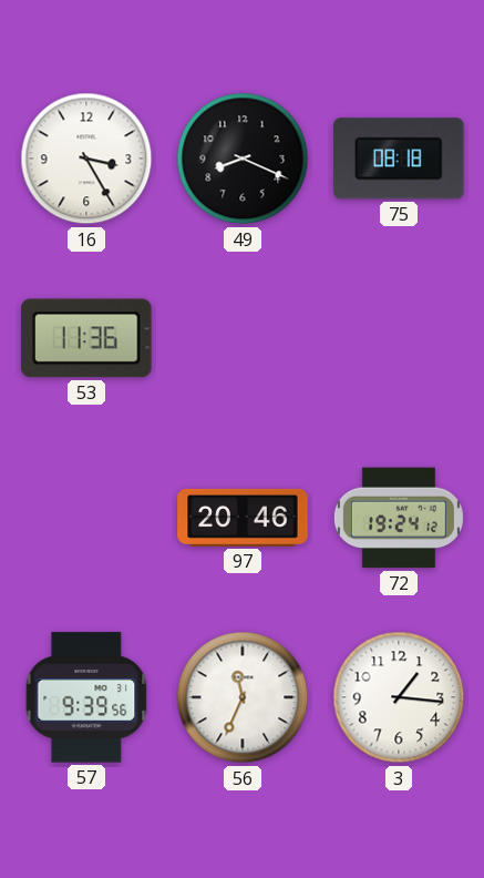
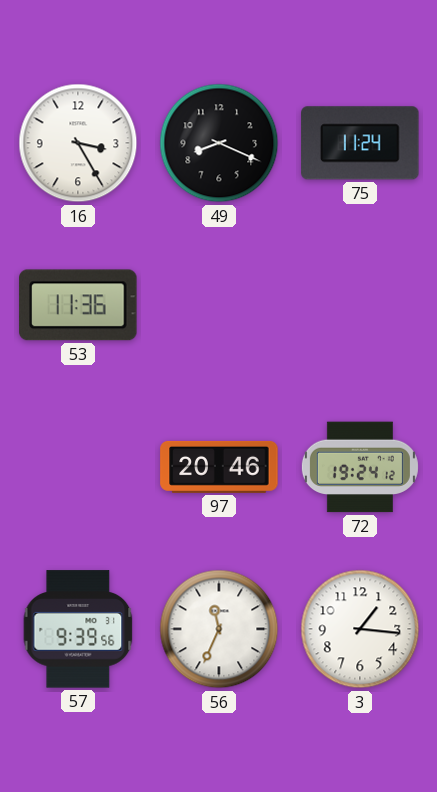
75: 08:18 -> 11:24 (360, 143)
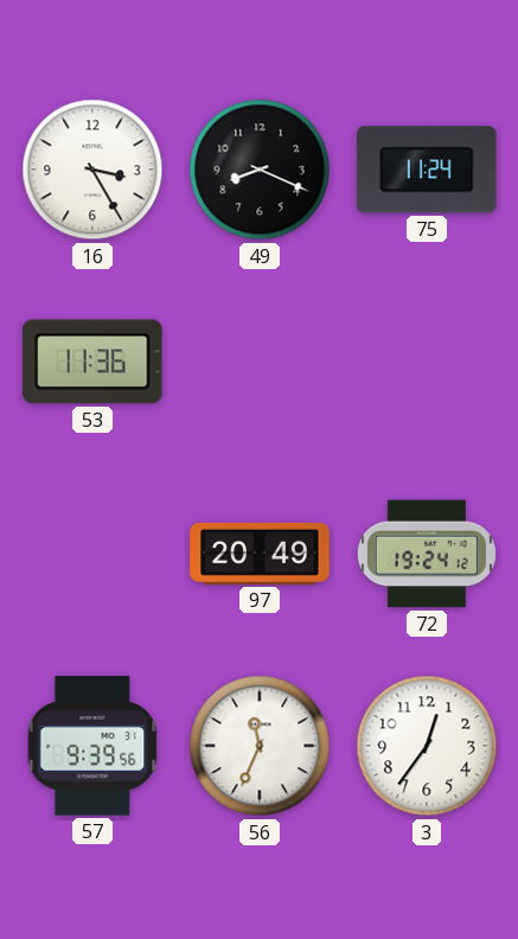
97: 20:46 -> 20:49 (260, 554)
3: 1:16 -> 12:36 (427, 746)
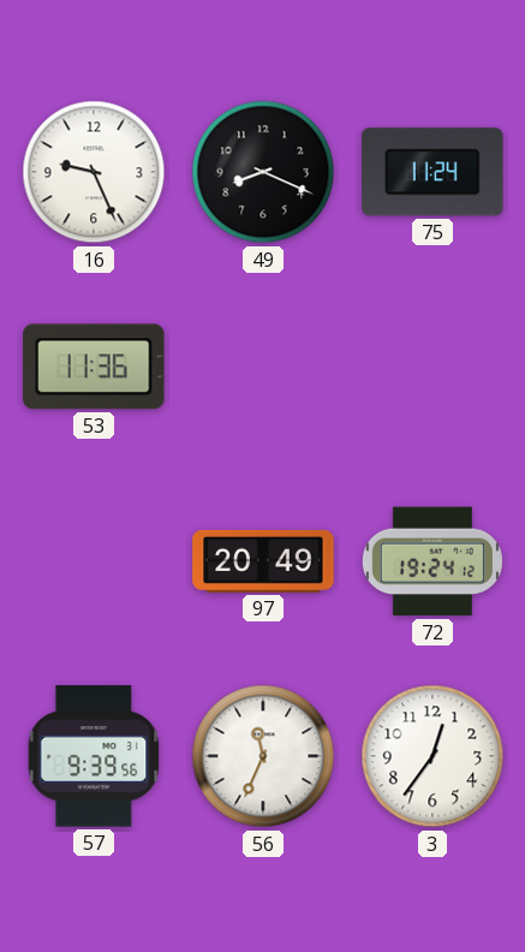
16: 3:25 -> 9:26 (94, 172)
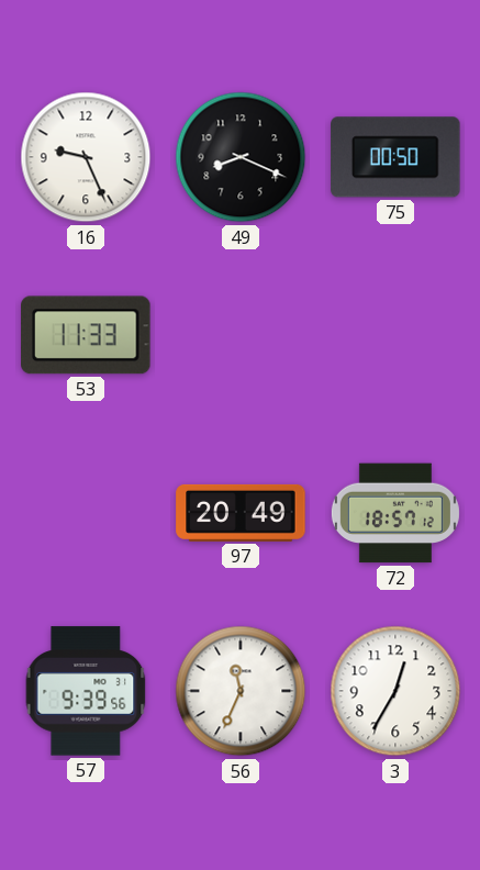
75: 11:24 -> 00:50 (395, 157)
53: 11:36 -> 11:33 (86, 335)
72: 19:24 -> 18:57 (395, 513)
3: 12:36 -> 12:35 (395, 691)
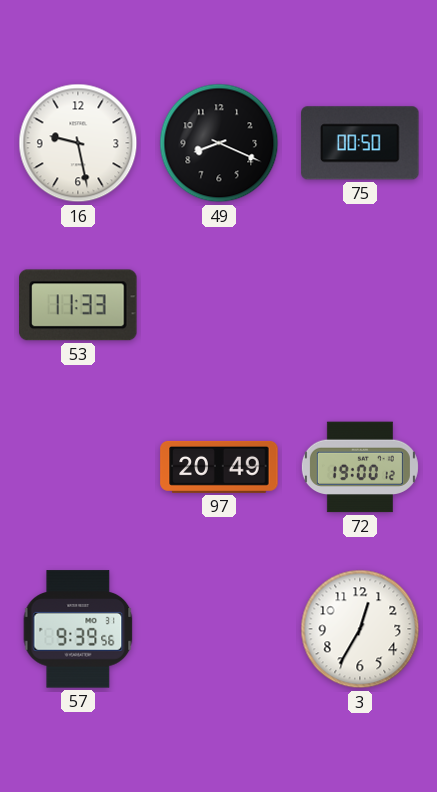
16: 9:26 -> 9:28 (78, 143)
72: 18:57 -> 19:00 (360, 467)
56: 11:34 -> none (241, 691)
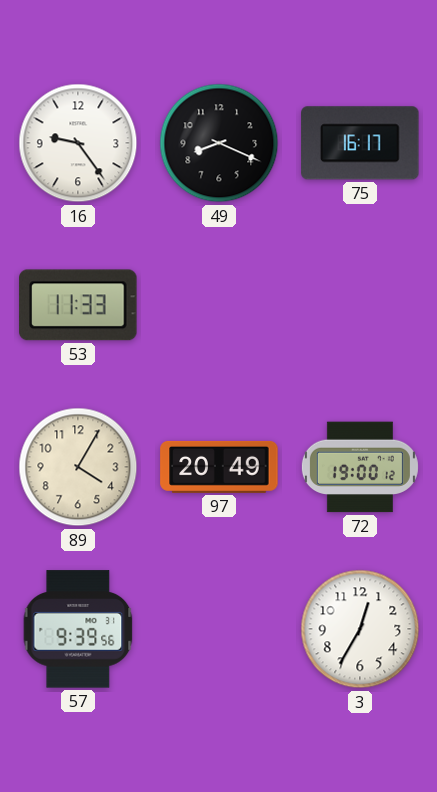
16: 9:28 -> 9:24 (78, 143)
75: 00:50 -> 16:17 (360, 143)
89: none -> 4:05 (78, 467)
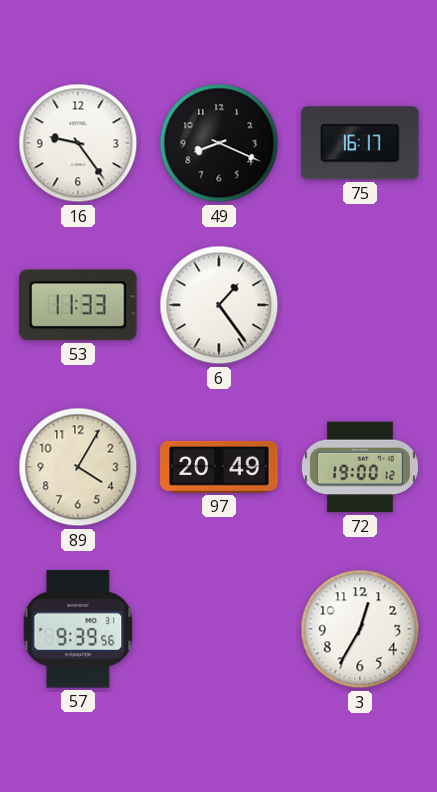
6: none -> 1:24 (219, 305)
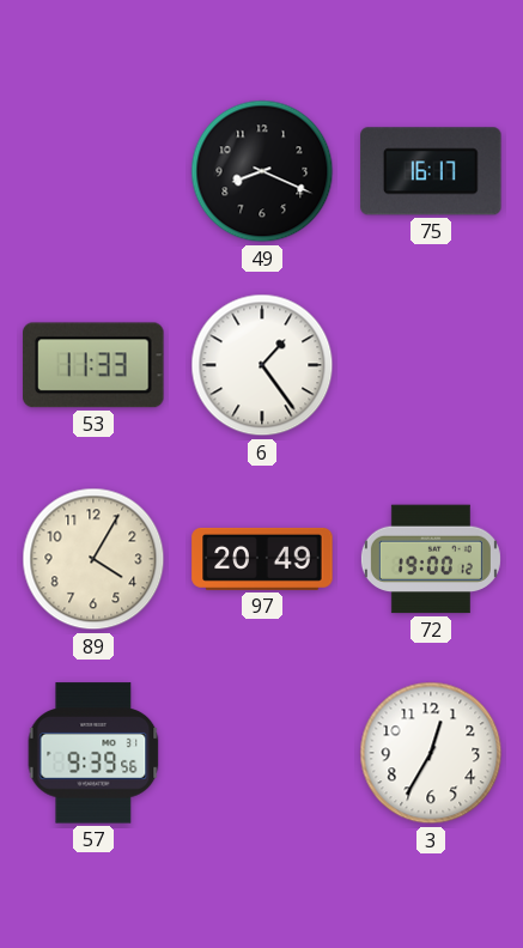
16: 9:24 -> none (78, 143)
